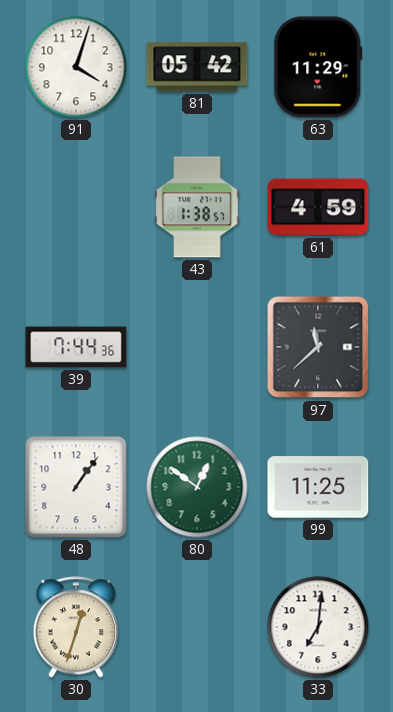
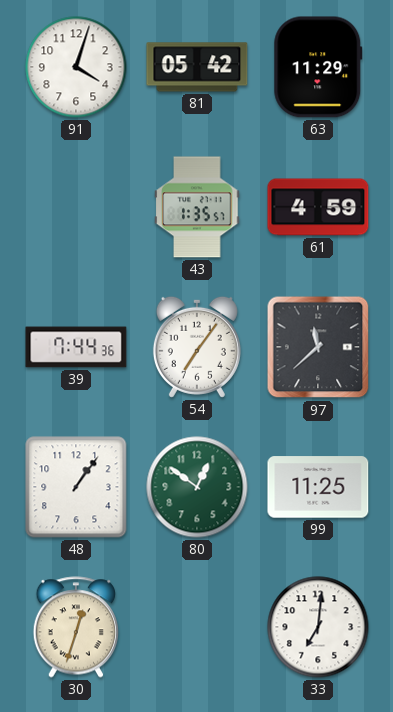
43: 1:38 -> 1:35 (197, 207)
54: none -> 7:06 (197, 347)
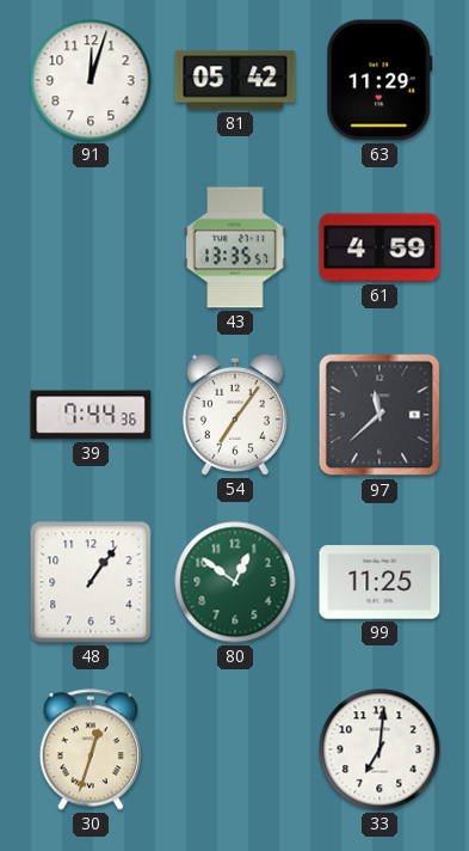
91: 4:03 -> 12:03 (91, 80)
43: 1:35 -> 13:35 (235, 247)
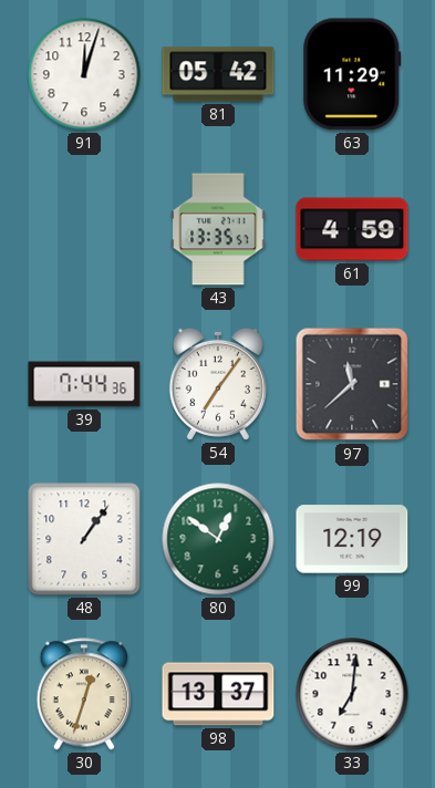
99: 11:25 -> 12:19 (352, 539)
98: none -> 13:37 (218, 694)
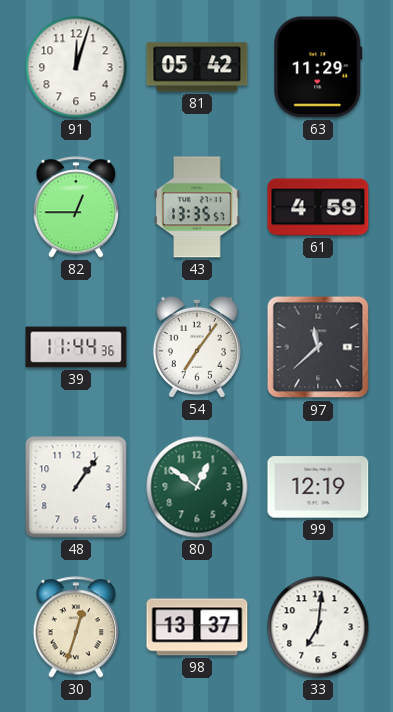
82: none -> 12:45 (76, 207)
39: 7:44 -> 11:44 (76, 347)
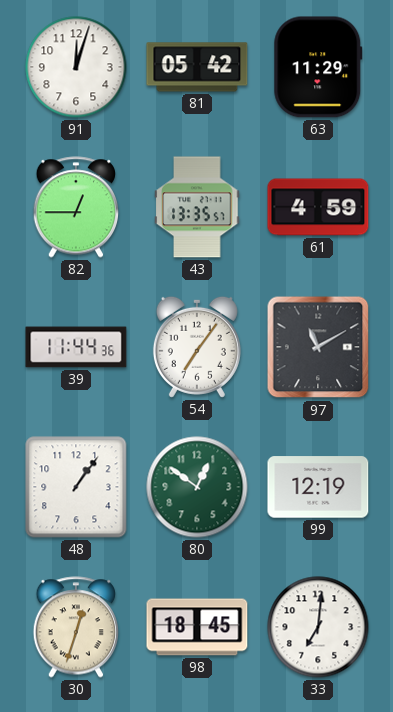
97: 11:38 -> 11:10 (318, 347)
98: 13:37 -> 18:45 (197, 627)
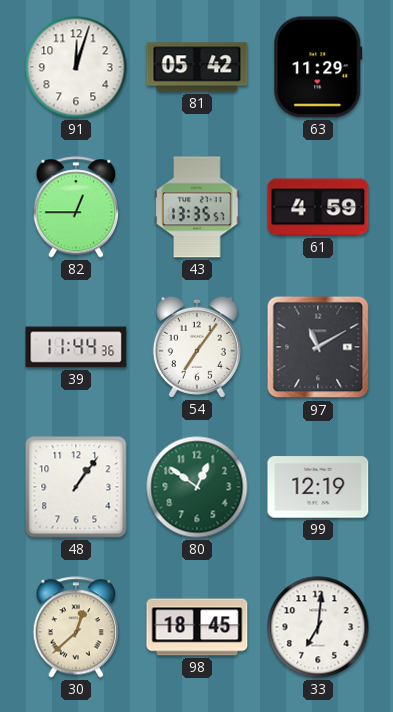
30: 12:33 -> 12:38 (76, 627)
